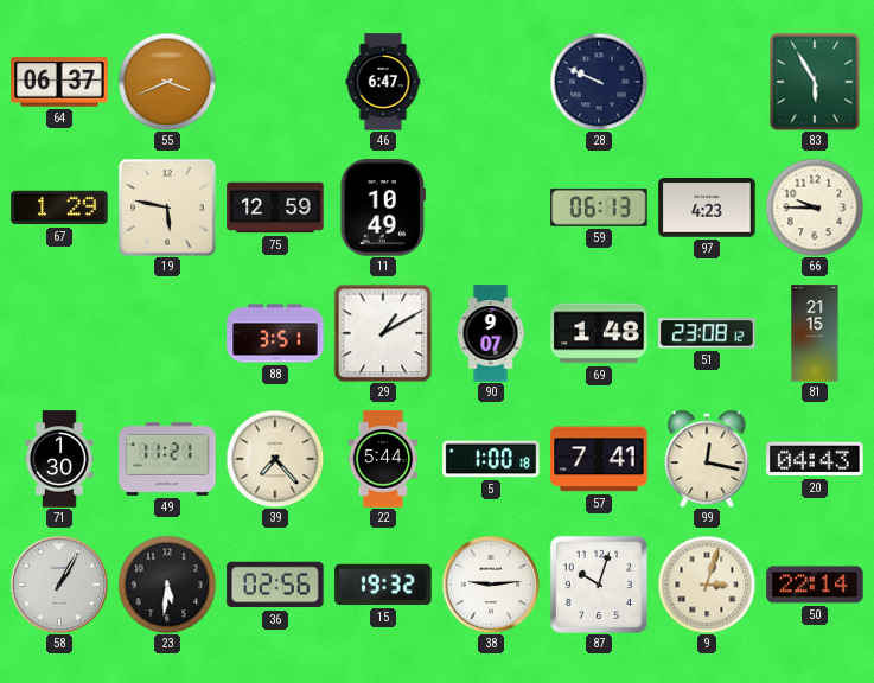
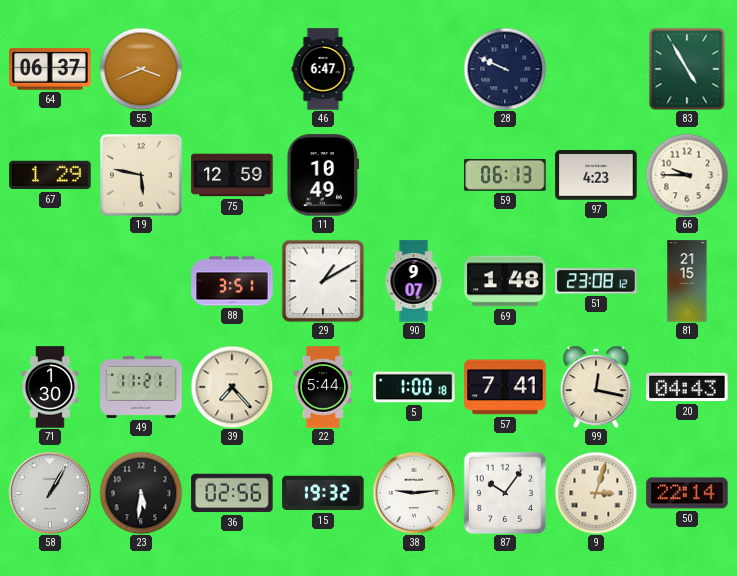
83: 5:55 -> 4:55 (687, 69)
87: 10:03 -> 10:06 (505, 493)
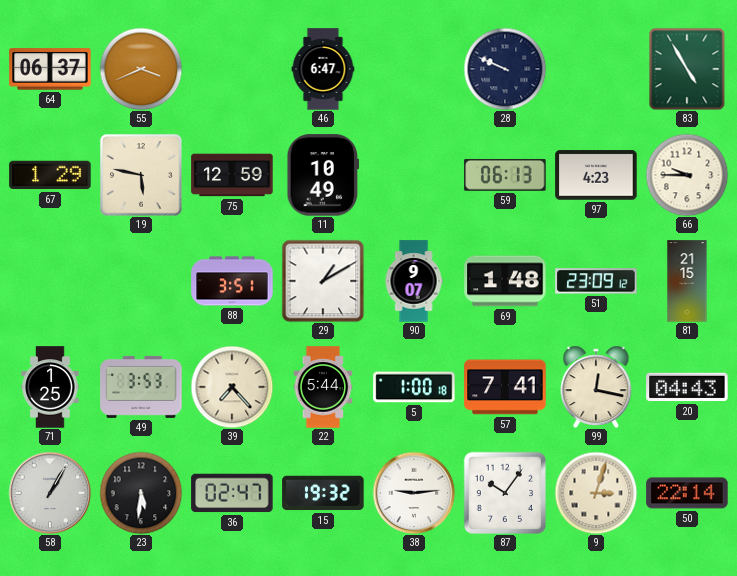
51: 23:08 -> 23:09 (596, 281)
71: 1:30 -> 1:25 (50, 387)
49: 11:21 -> 3:53 (141, 387)
36: 02:56 -> 02:47 (232, 493)
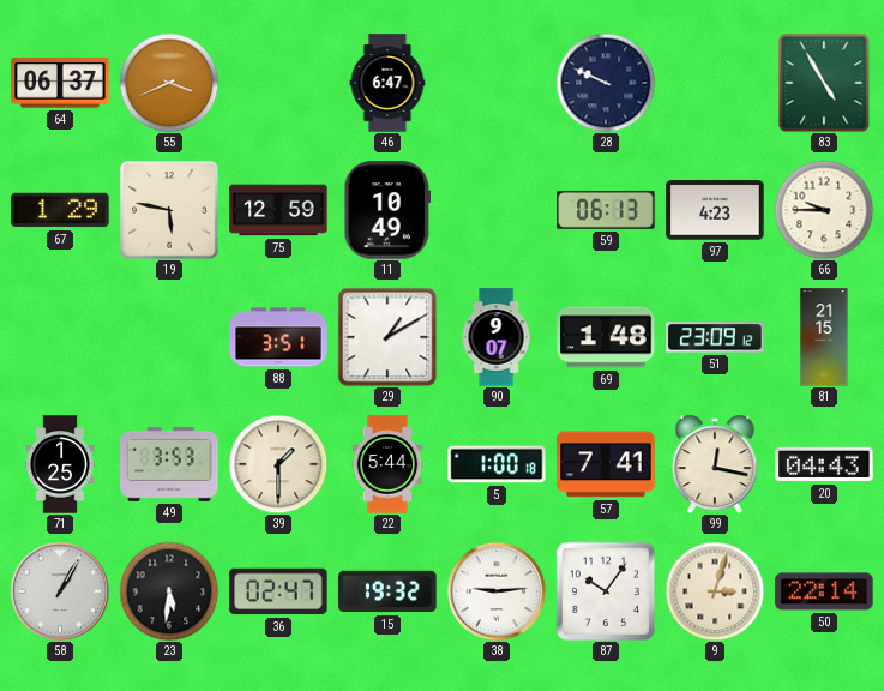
39: 7:23 -> 1:30 (278, 464)
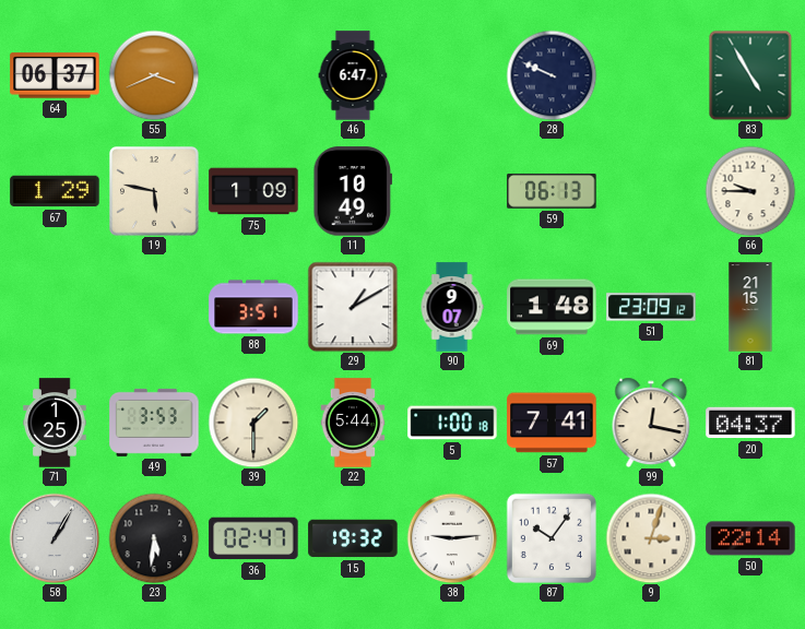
75: 12:59 -> 1:09 (253, 191)
97: 4:23 -> none (715, 210)
20: 04:43 -> 04:37 (750, 423)
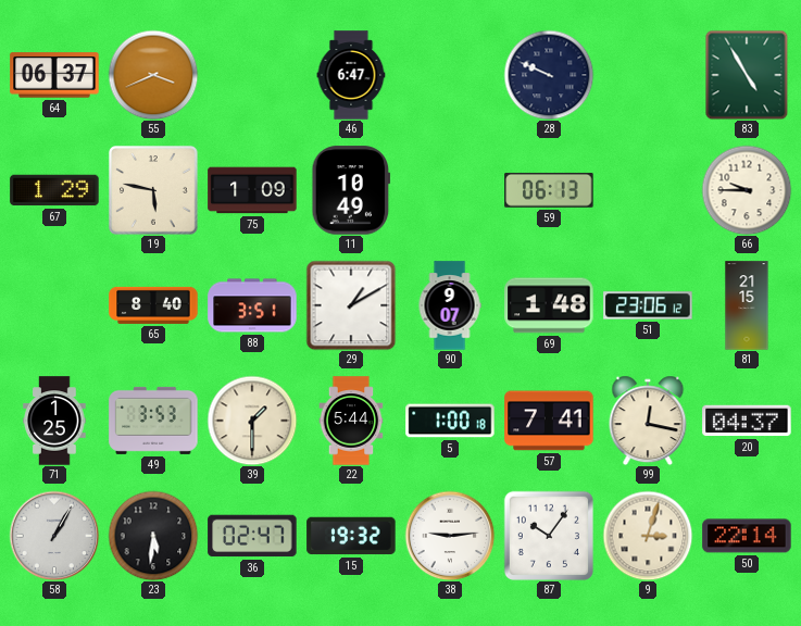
65: none -> 8:40 (153, 305)
51: 23:09 -> 23:06 (648, 305)
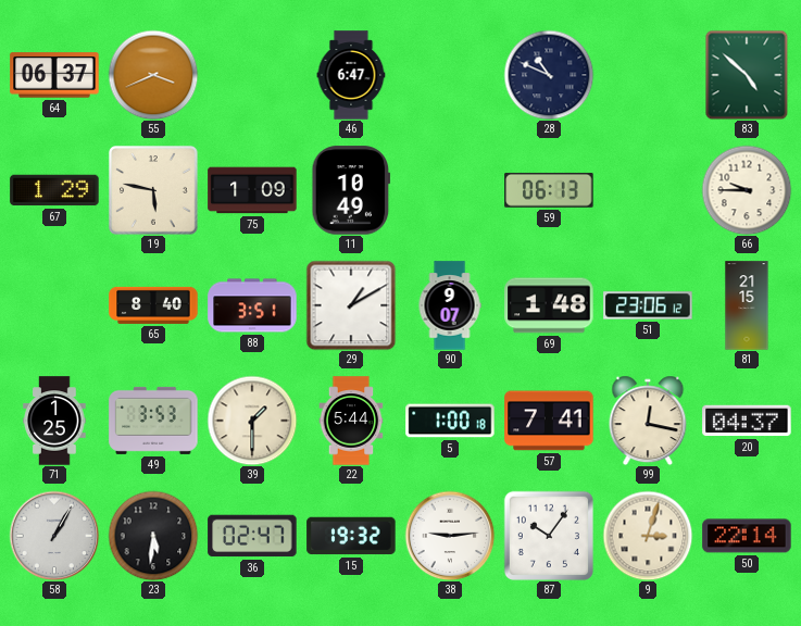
28: 9:49 -> 10:49 (549, 75)
83: 4:55 -> 4:52 (747, 75)
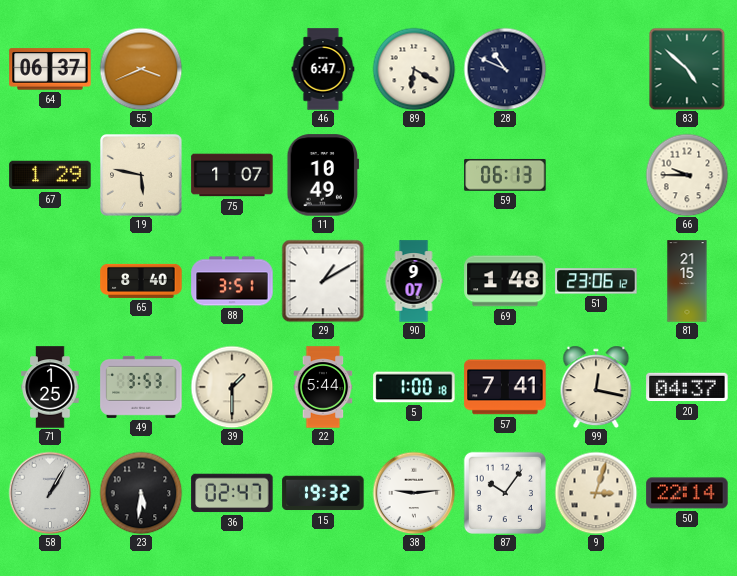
89: none -> 6:20 (414, 69)
75: 1:09 -> 1:07 (232, 175)
